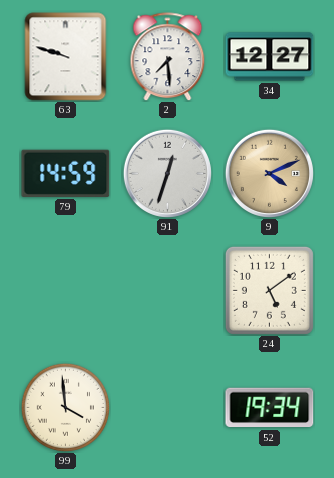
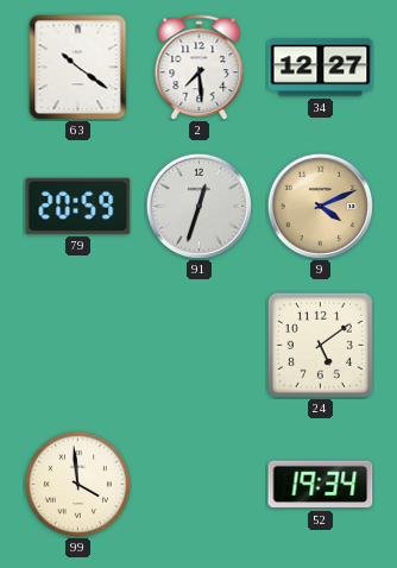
63: 9:48 -> 10:21 (78, 68)
79: 14:59 -> 20:59 (78, 206)
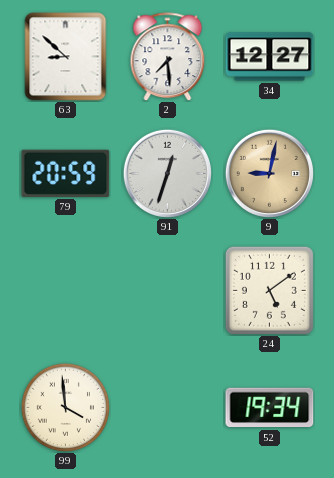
63: 10:21 -> 8:52 (66, 57)
9: 4:11 -> 9:02 (269, 173)
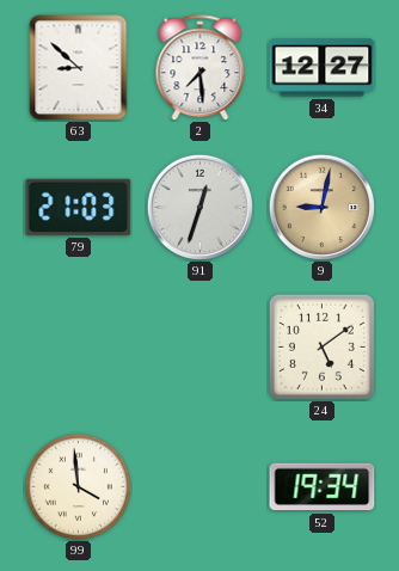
79: 20:59 -> 21:03 (79, 207)
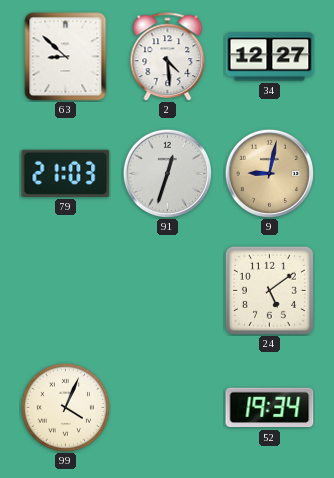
2: 7:29 -> 4:29 (168, 57)
99: 3:59 -> 4:04 (65, 407)
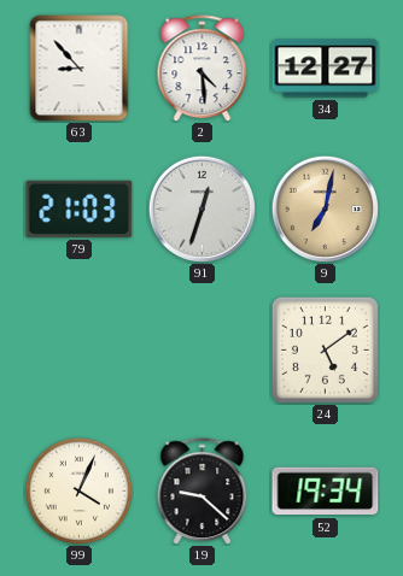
63: 8:52 -> 8:53 (80, 69)
9: 9:02 -> 7:02 (325, 208)
19: none -> 9:22 (203, 492)
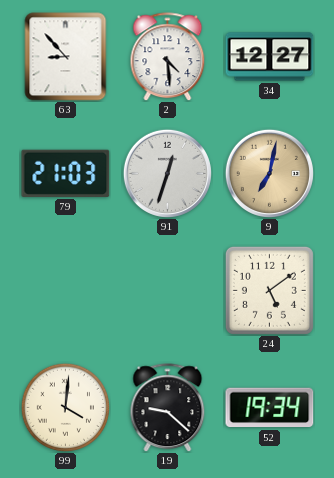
99: 4:04 -> 4:01 (65, 407)
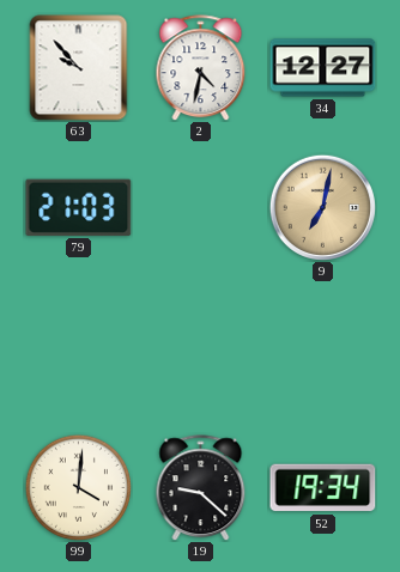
63: 8:53 -> 9:53 (79, 68)
2: 4:29 -> 4:32 (201, 68)
91: 12:33 -> none (167, 173)
24: 5:09 -> none (269, 290)
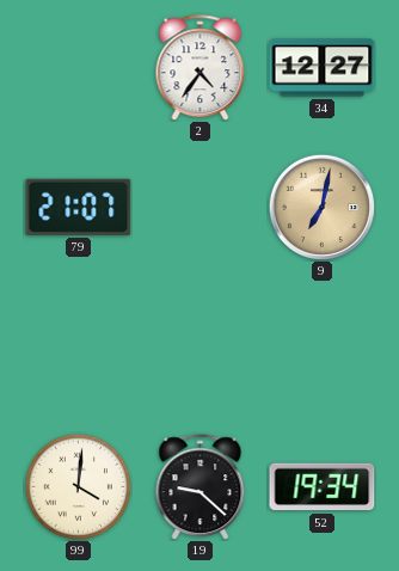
63: 9:53 -> none (79, 68)
2: 4:32 -> 4:36 (201, 68)
79: 21:03 -> 21:07 (79, 207)
